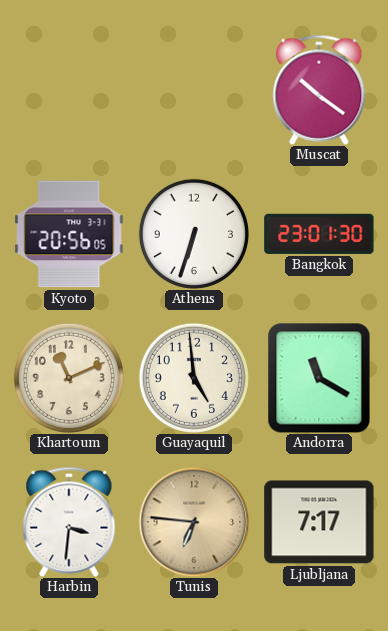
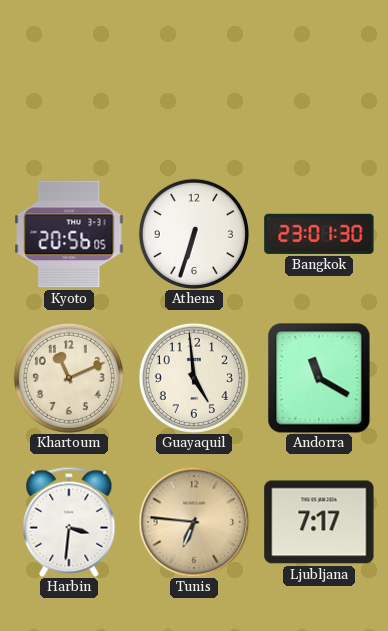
Muscat: 10:21 -> none (319, 90)
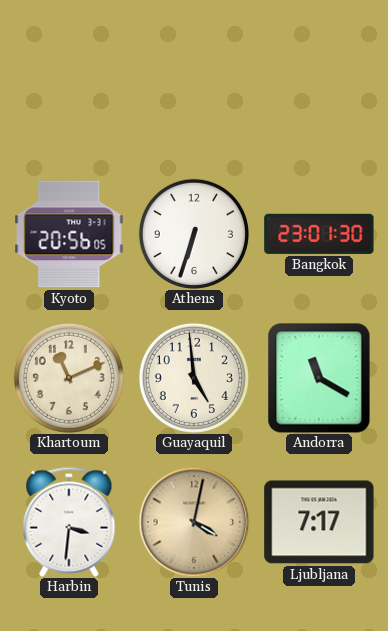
Tunis: 6:46 -> 4:02 (194, 522)
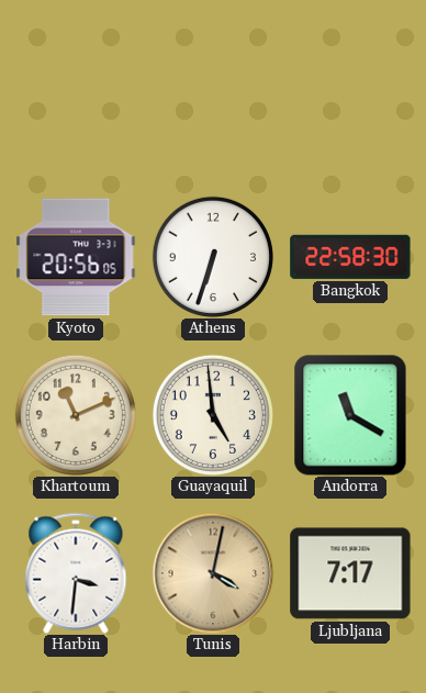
Bangkok: 23:01 -> 22:58 (350, 257)
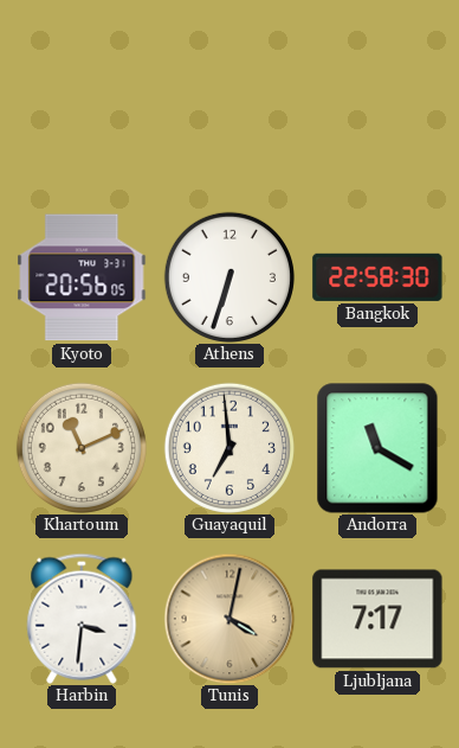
Guayaquil: 4:59 -> 6:59 (229, 448)
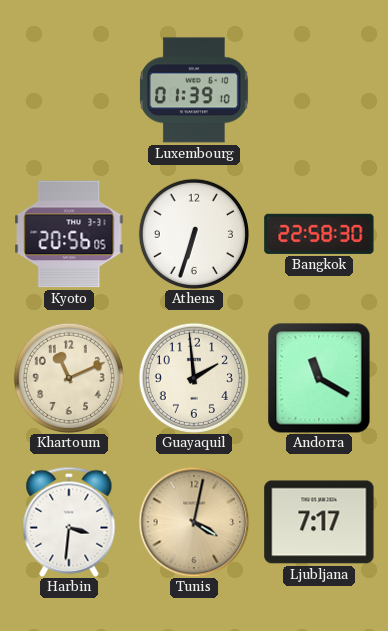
Luxembourg: none -> 01:39 (194, 90)
Guayaquil: 6:59 -> 1:59 (194, 378)
